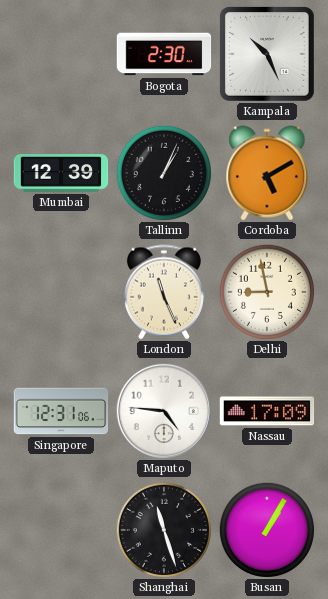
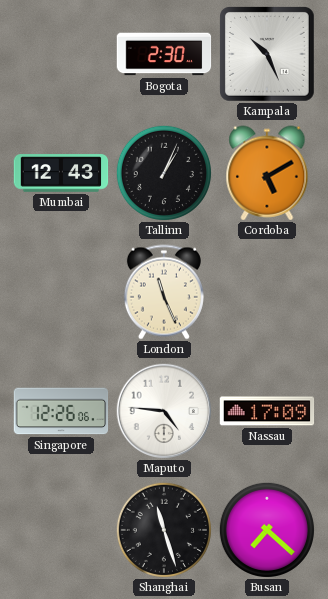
Mumbai: 12:39 -> 12:43 (61, 173)
Delhi: 8:58 -> none (267, 292)
Singapore: 12:31 -> 12:26 (61, 411)
Busan: 1:05 -> 7:22 (267, 530)
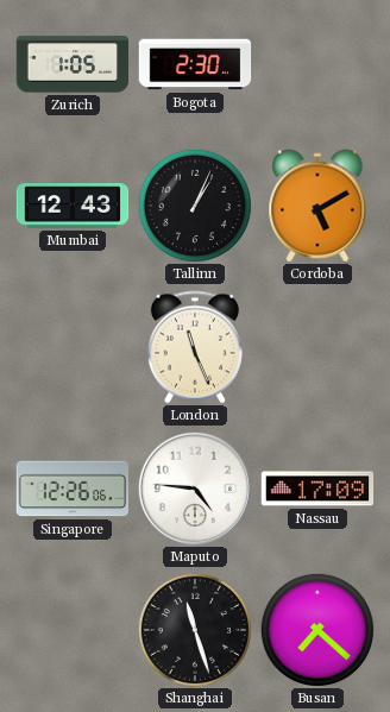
Zurich: none -> 1:05 (73, 64)
Kampala: 10:26 -> none (268, 55)
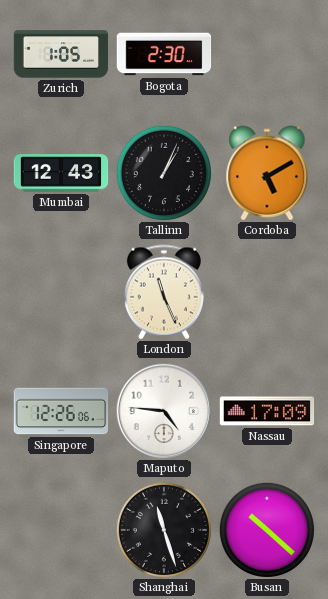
Busan: 7:22 -> 10:22 (267, 530)
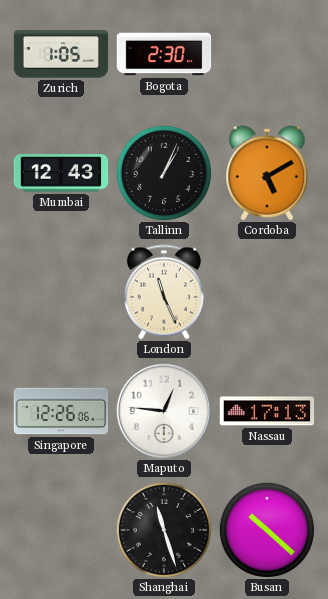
Maputo: 4:46 -> 12:46 (164, 411)
Nassau: 17:09 -> 17:13 (267, 411)
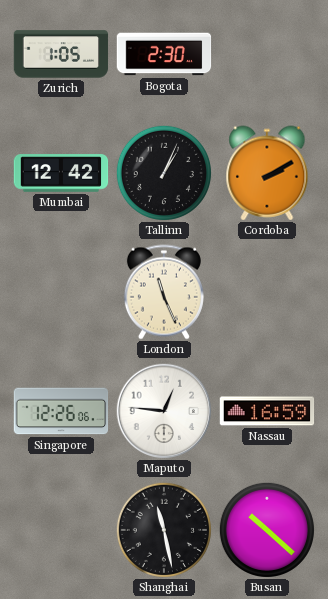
Mumbai: 12:43 -> 12:42 (61, 173)
Cordoba: 5:10 -> 2:10 (267, 173)
Nassau: 17:13 -> 16:59 (267, 411)
Shanghai: 11:27 -> 11:28 (164, 530)
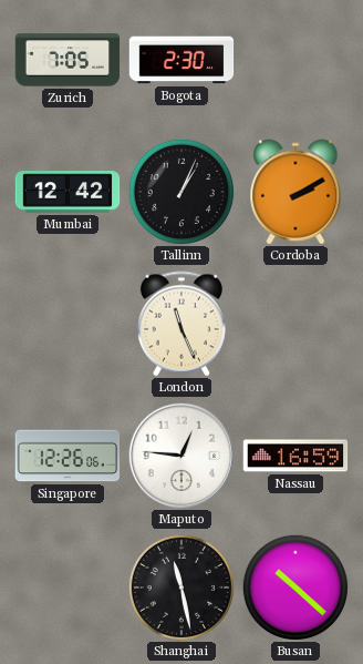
Zurich: 1:05 -> 7:05 (68, 60)
